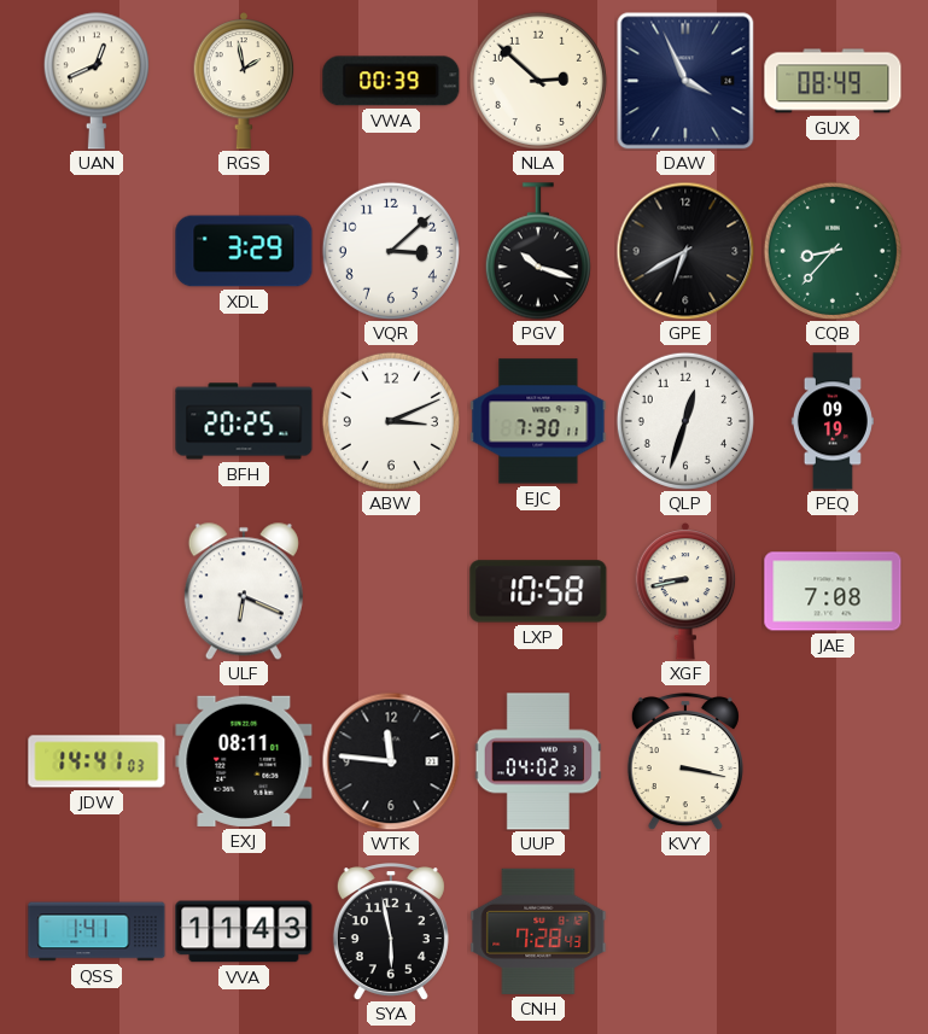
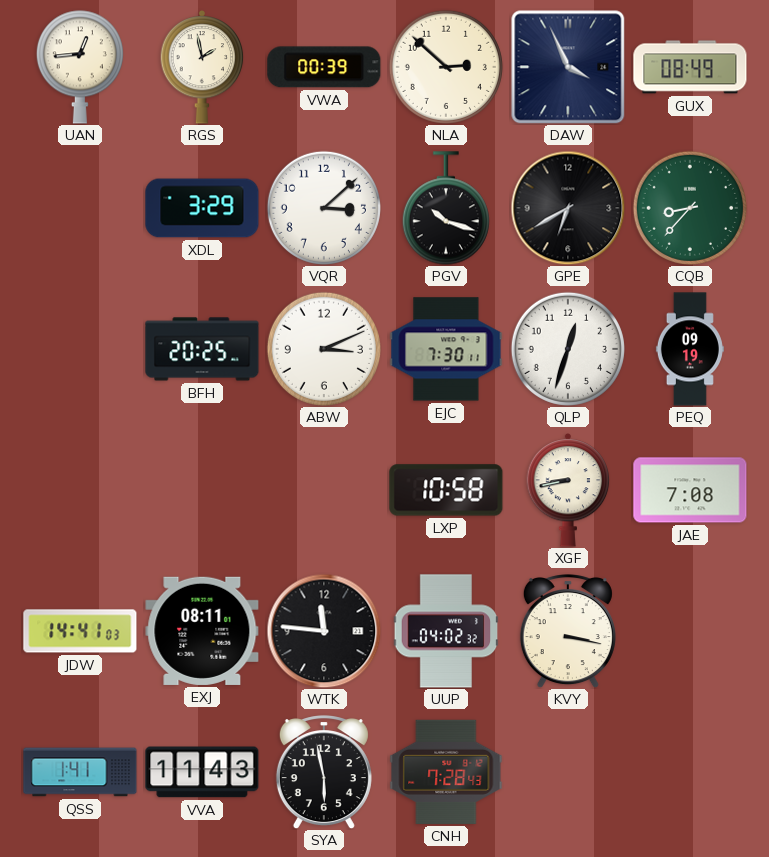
UAN: 12:41 -> 12:44 (80, 67)
ULF: 6:19 -> none (244, 591)
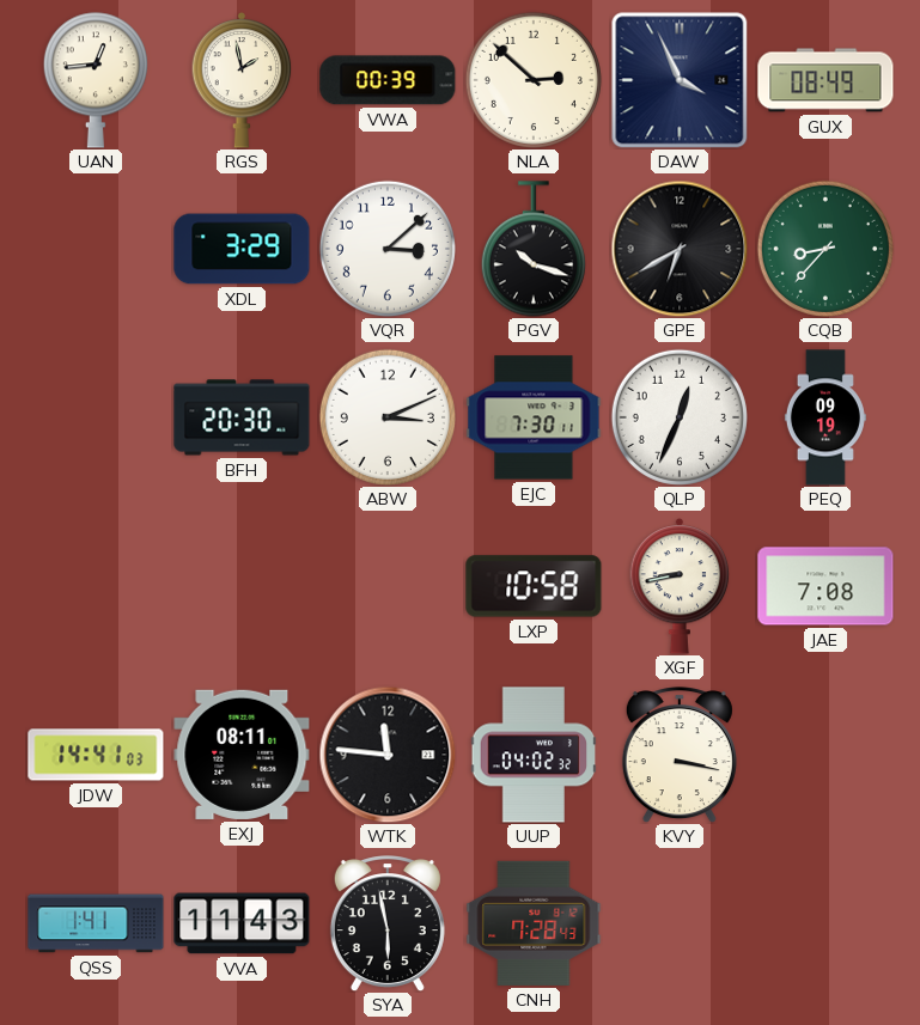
BFH: 20:25 -> 20:30 (242, 417)
QLP: 12:33 -> 12:34 (680, 417)
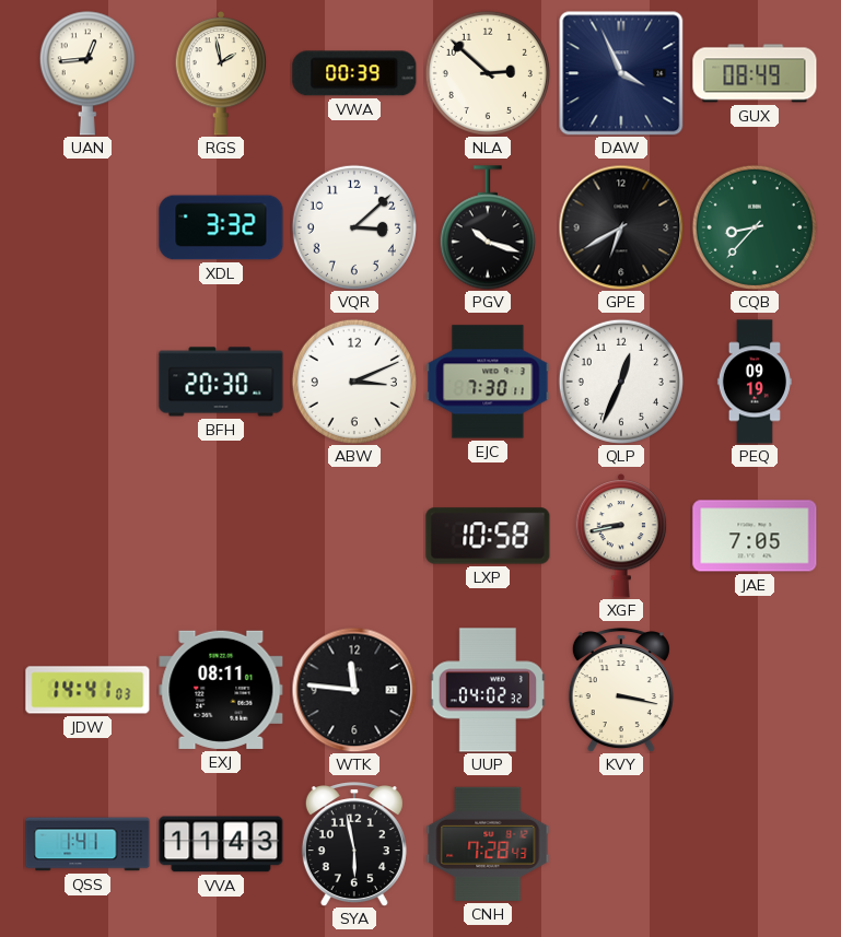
XDL: 3:29 -> 3:32 (221, 227)
JAE: 7:08 -> 7:05 (755, 536)
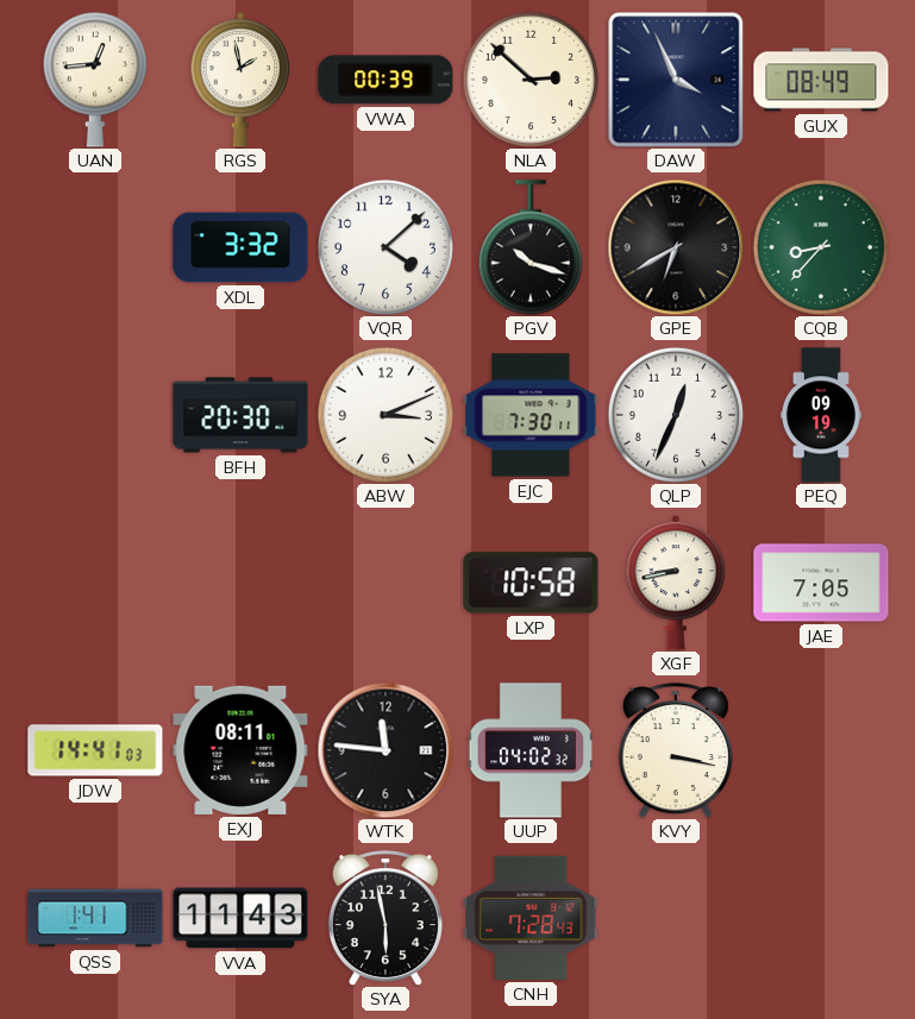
VQR: 3:08 -> 4:08 (386, 247)
